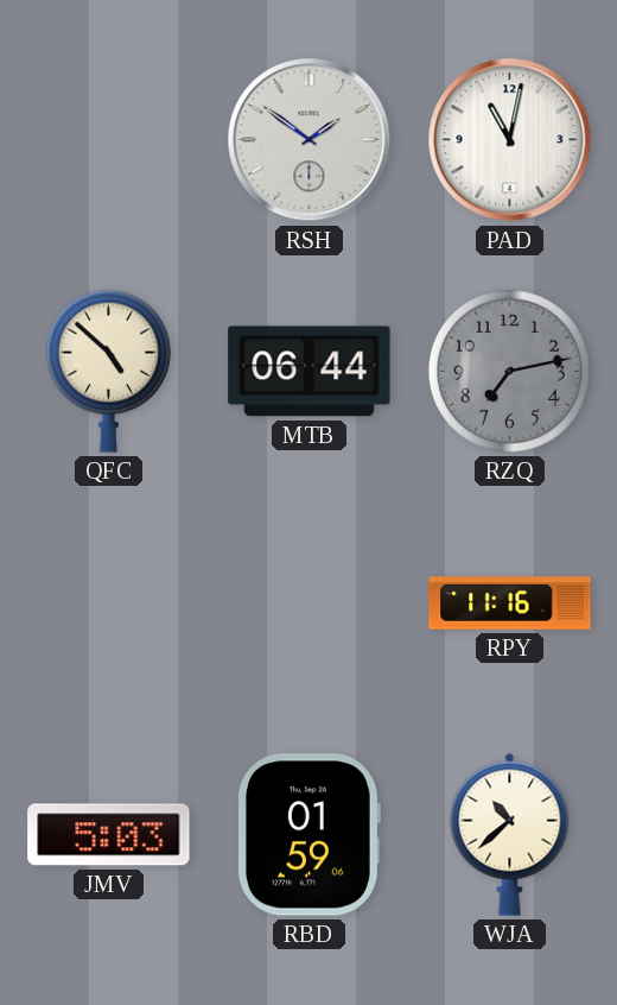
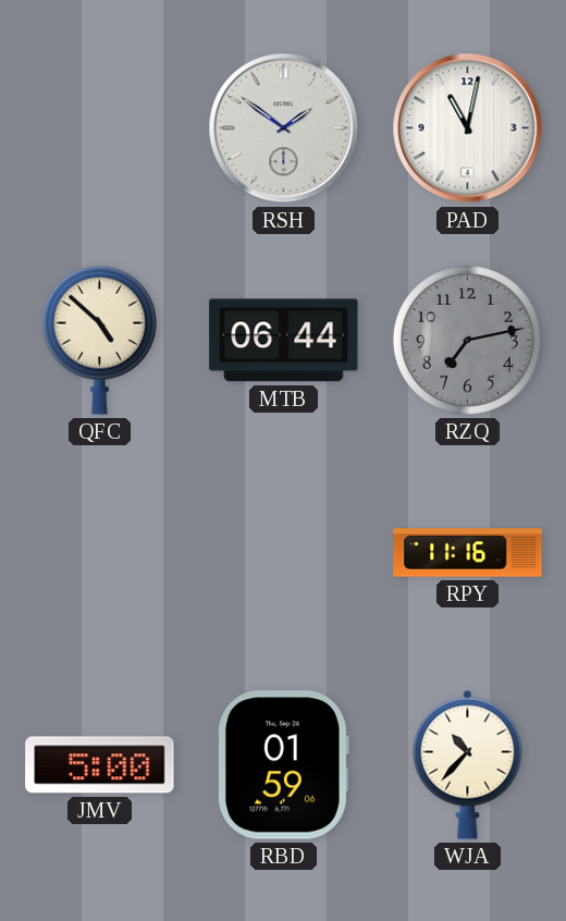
JMV: 5:03 -> 5:00 (100, 765)
WJA: 10:38 -> 10:37 (468, 764)
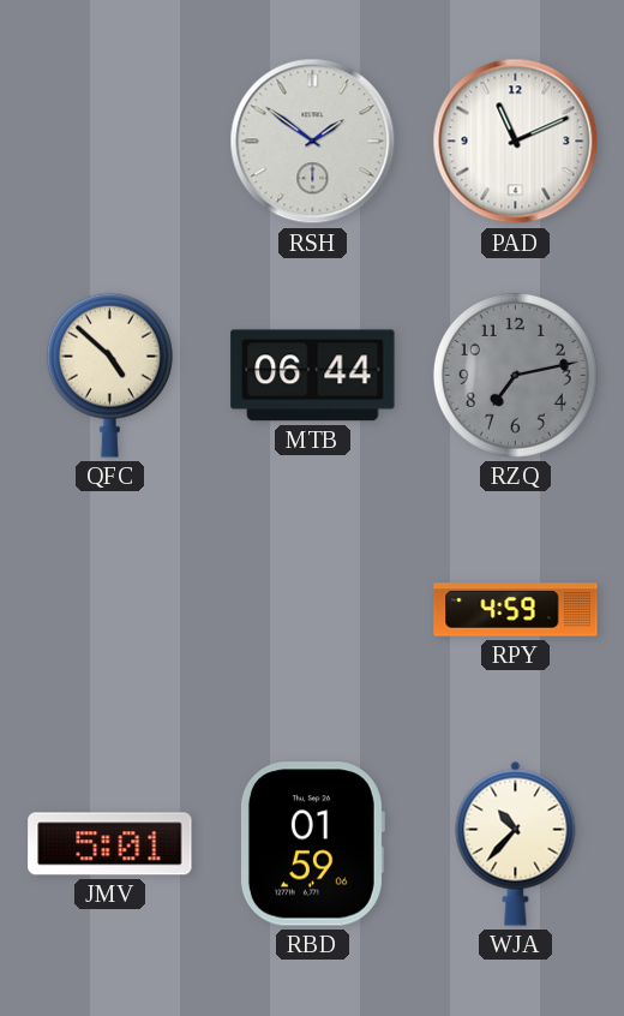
PAD: 11:02 -> 11:11 (516, 142)
RPY: 11:16 -> 4:59 (516, 610)
JMV: 5:00 -> 5:01 (110, 844)
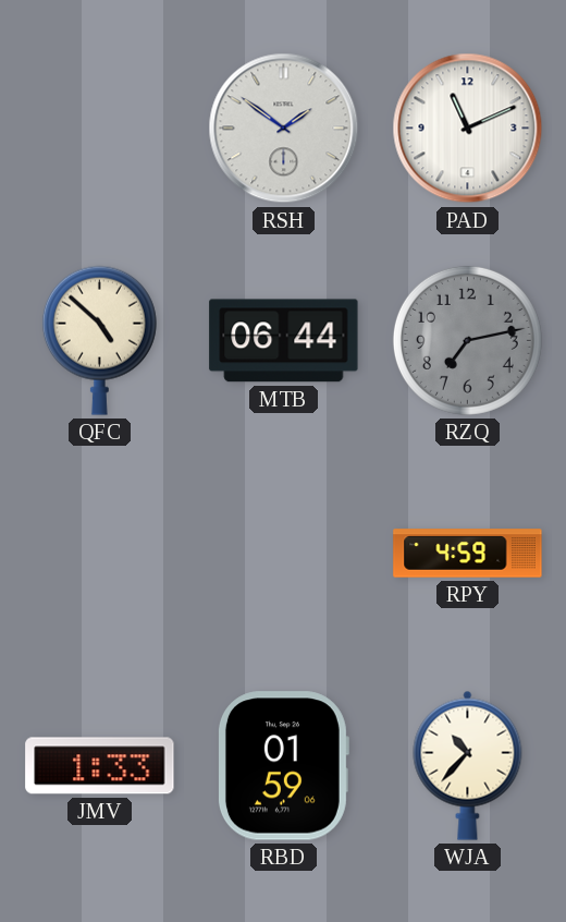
JMV: 5:01 -> 1:33 (100, 766)
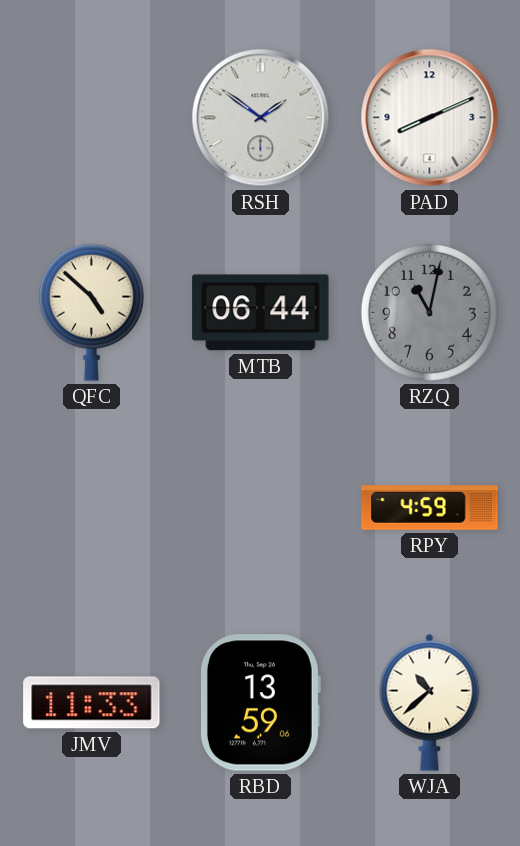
PAD: 11:11 -> 8:11 (430, 118)
RZQ: 7:13 -> 11:02 (429, 312)
JMV: 1:33 -> 11:33 (92, 703)
RBD: 01:59 -> 13:59 (260, 703)
WJA: 10:37 -> 10:38 (430, 702)
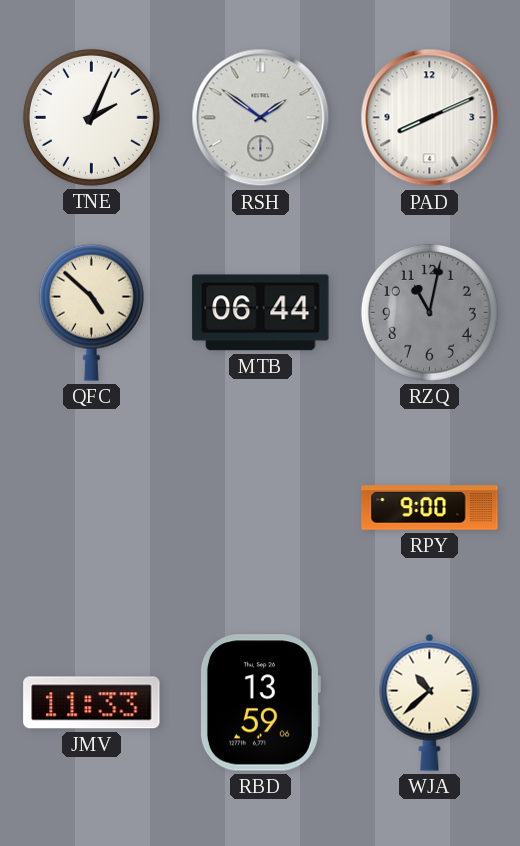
TNE: none -> 2:04 (91, 117)
RPY: 4:59 -> 9:00 (430, 508)
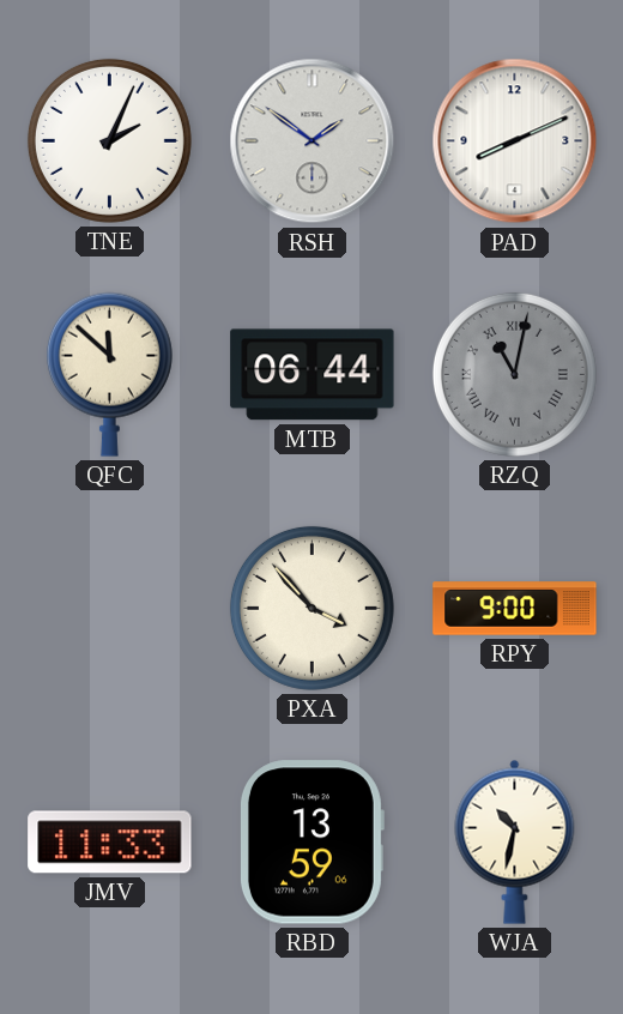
QFC: 4:52 -> 11:52 (109, 374)
RZQ numerals: Arabic -> Roman (514, 374)
PXA: none -> 3:53 (311, 608)
WJA: 10:38 -> 10:32 (515, 841)
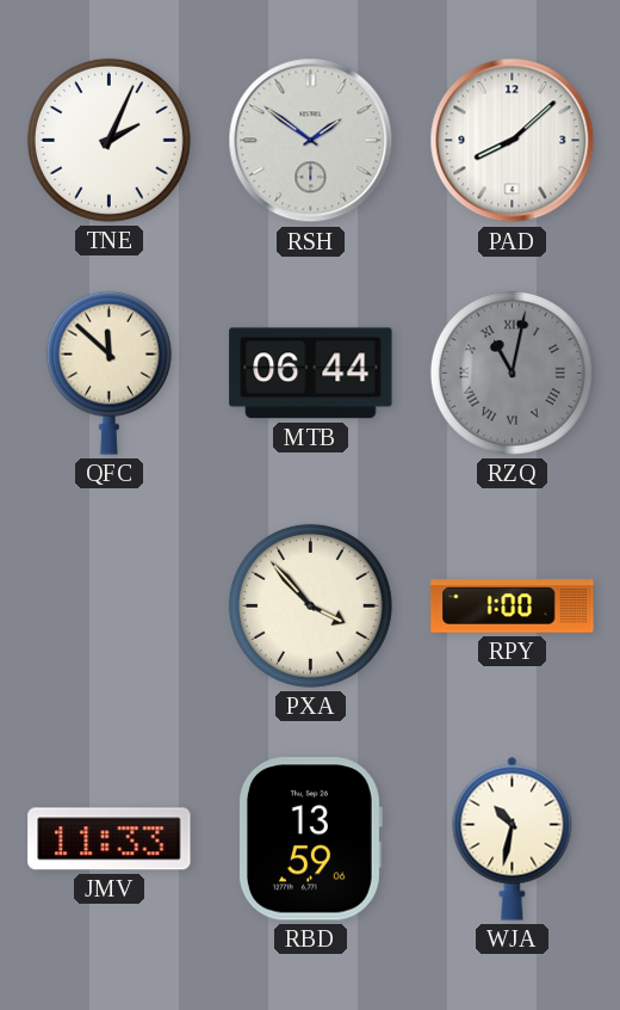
PAD: 8:11 -> 8:08 (513, 141)
RPY: 9:00 -> 1:00 (513, 606)
